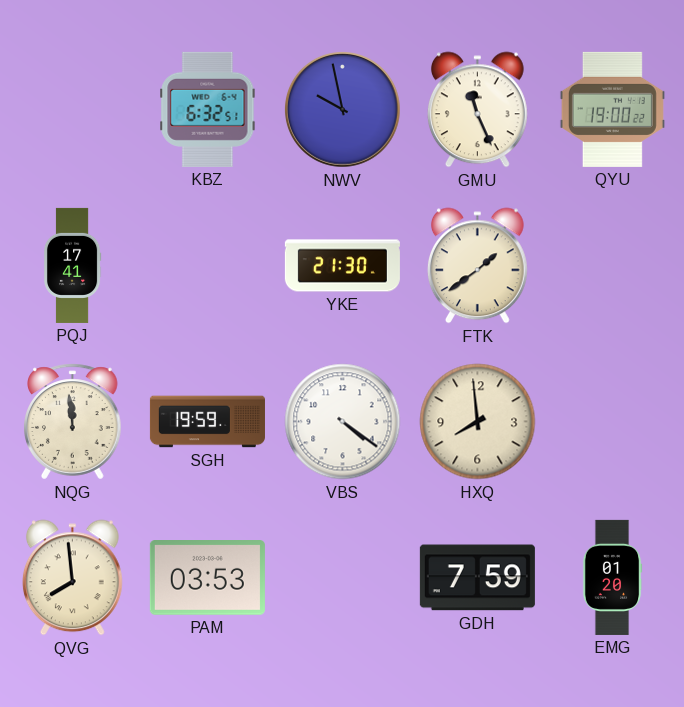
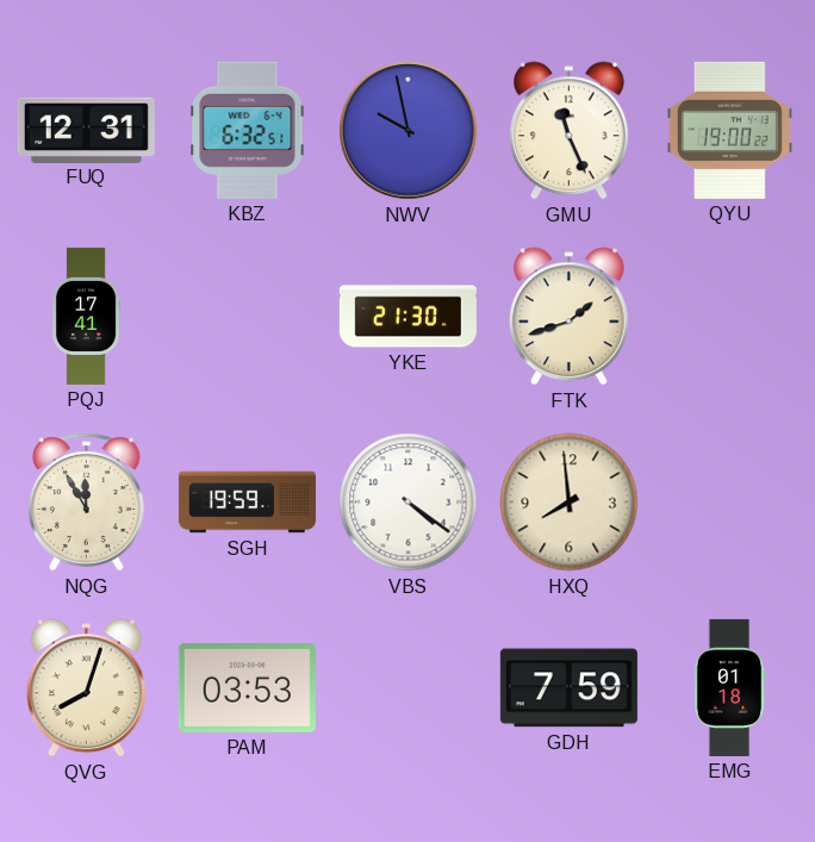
FUQ: none -> 12:31 (86, 130)
FTK: 1:39 -> 1:42 (568, 317)
NQG: 11:59 -> 11:55 (87, 503)
QVG: 7:59 -> 8:03 (86, 688)
EMG: 01:20 -> 01:18 (729, 687)
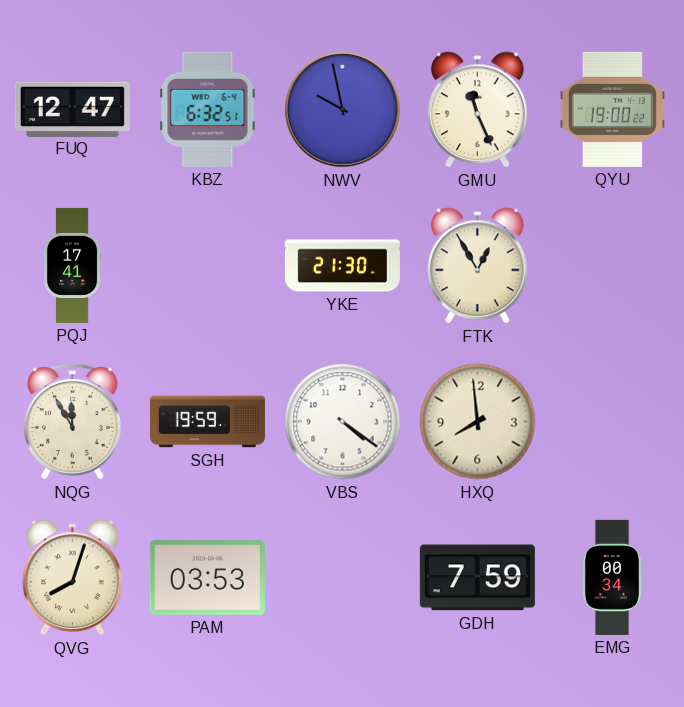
FUQ: 12:31 -> 12:47 (72, 109)
FTK: 1:42 -> 12:55 (477, 266)
EMG: 01:18 -> 00:34 (612, 577)
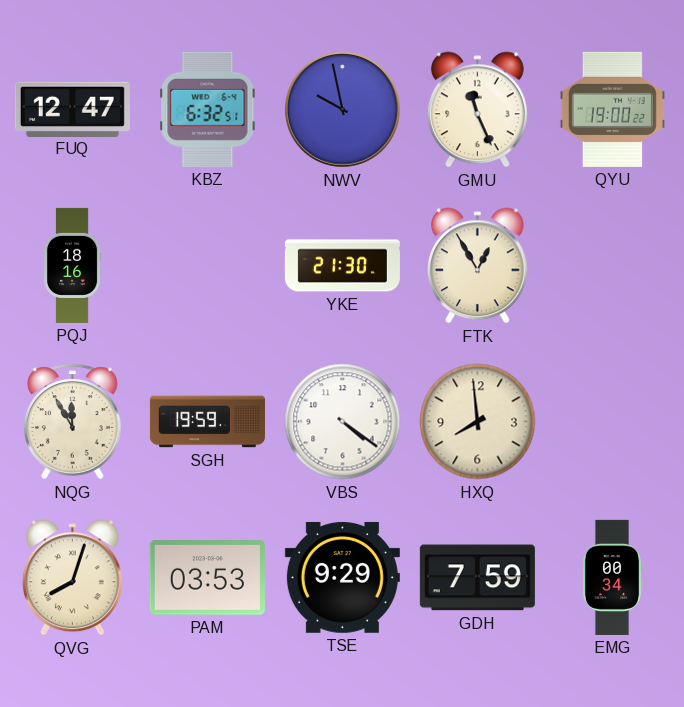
PQJ: 17:41 -> 18:16 (72, 265)
TSE: none -> 9:29 (342, 577)
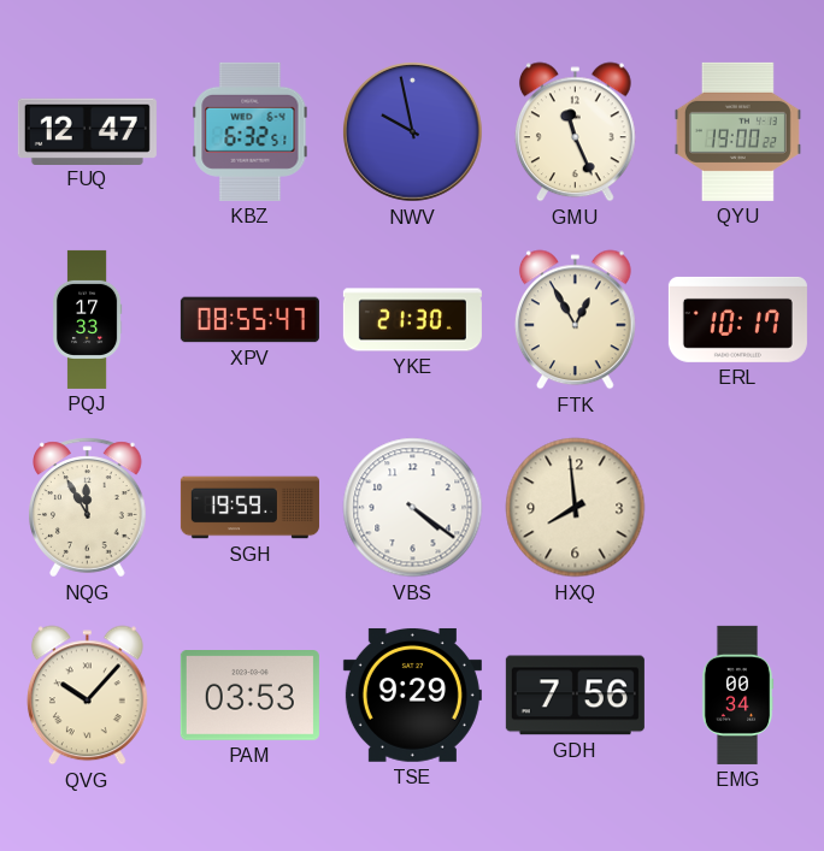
PQJ: 18:16 -> 17:33 (87, 319)
XPV: none -> 08:55 (249, 320)
ERL: none -> 10:17 (737, 319)
QVG: 8:03 -> 10:07 (87, 696)
GDH: 7:59 -> 7:56 (575, 696)
